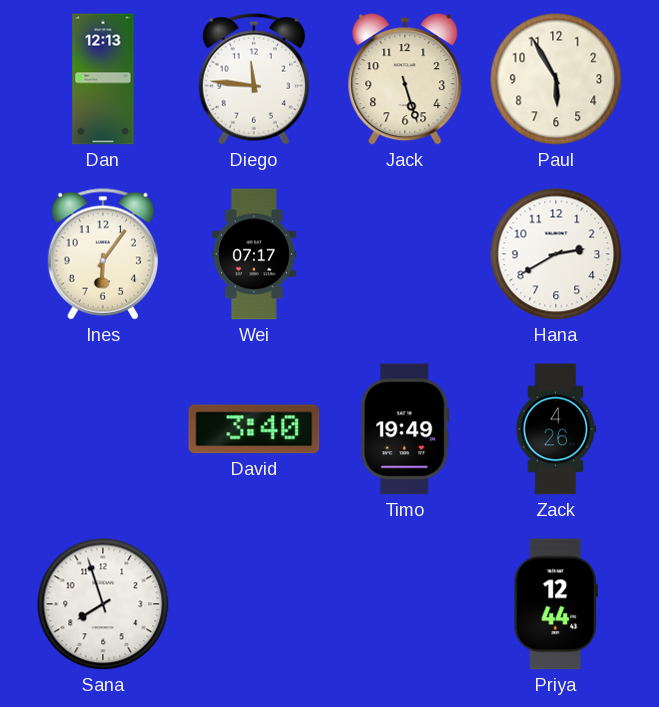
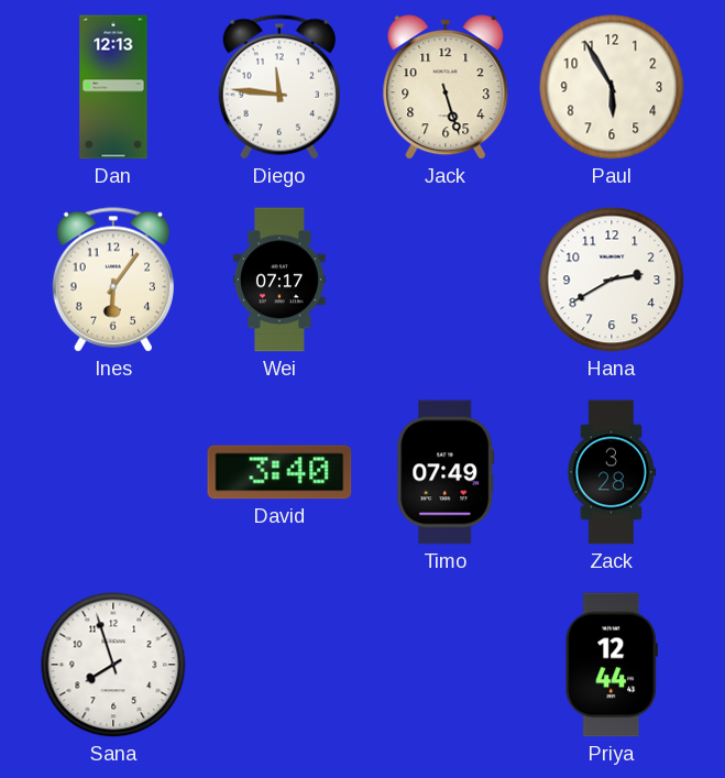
Timo: 19:49 -> 07:49 (446, 472)
Zack: 4:26 -> 3:28 (612, 472)
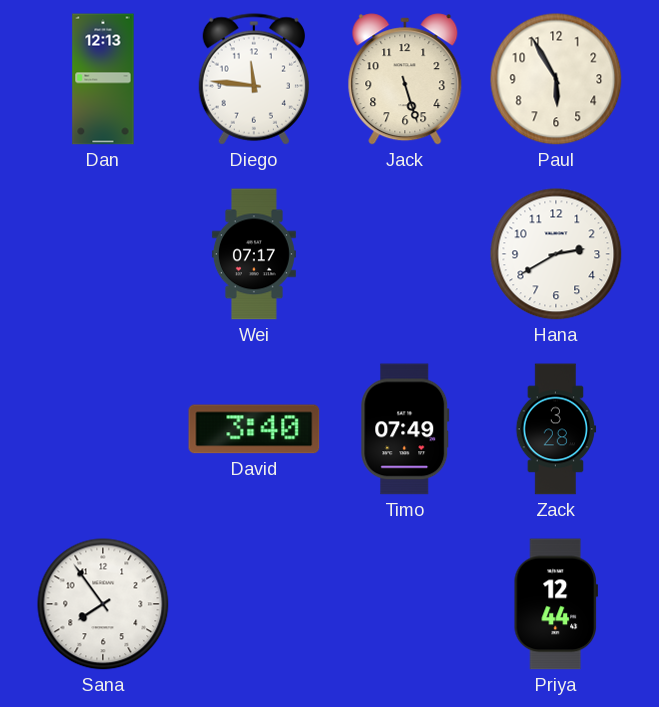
Ines: 6:06 -> none (113, 280)
Sana: 7:57 -> 7:54 (103, 604)
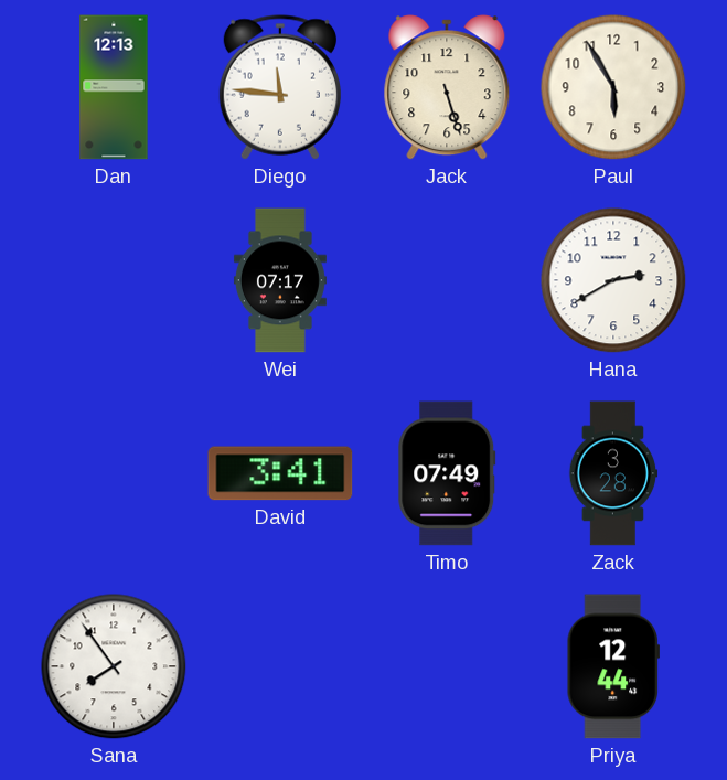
David: 3:40 -> 3:41 (280, 473)
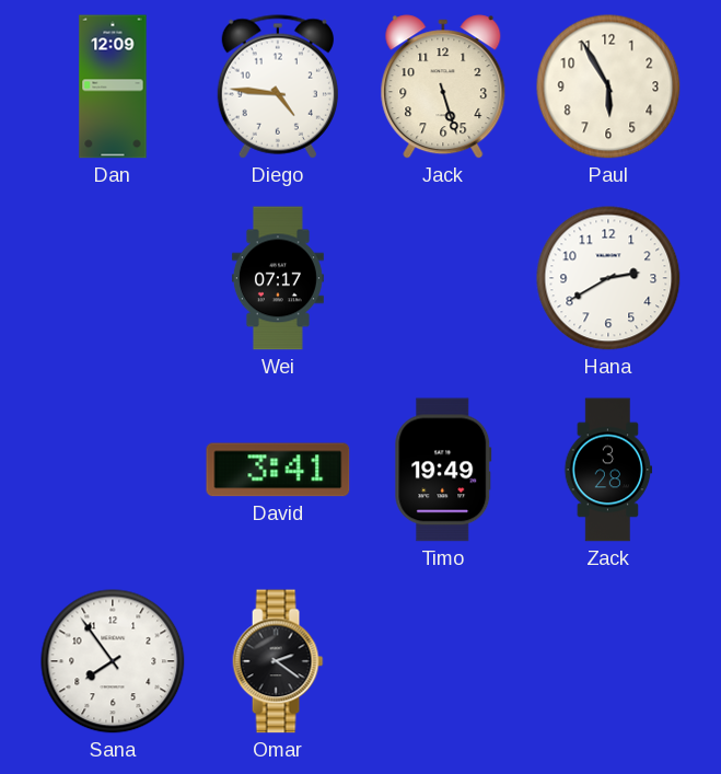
Dan: 12:13 -> 12:09 (113, 86)
Diego: 11:46 -> 4:46 (278, 86)
Timo: 07:49 -> 19:49 (443, 470)
Omar: none -> 2:21 (278, 661)
Priya: 12:44 -> none (613, 666)
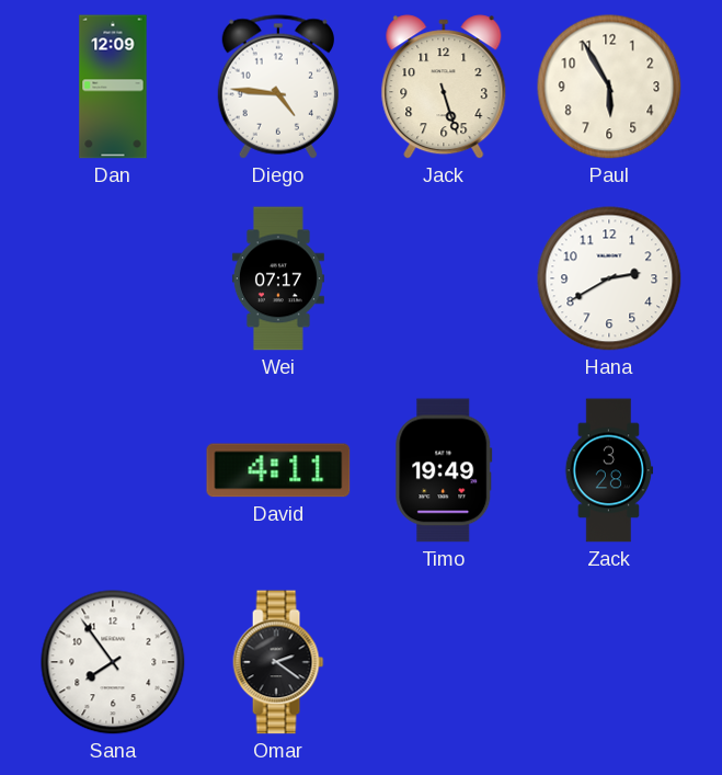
David: 3:41 -> 4:11 (278, 470)
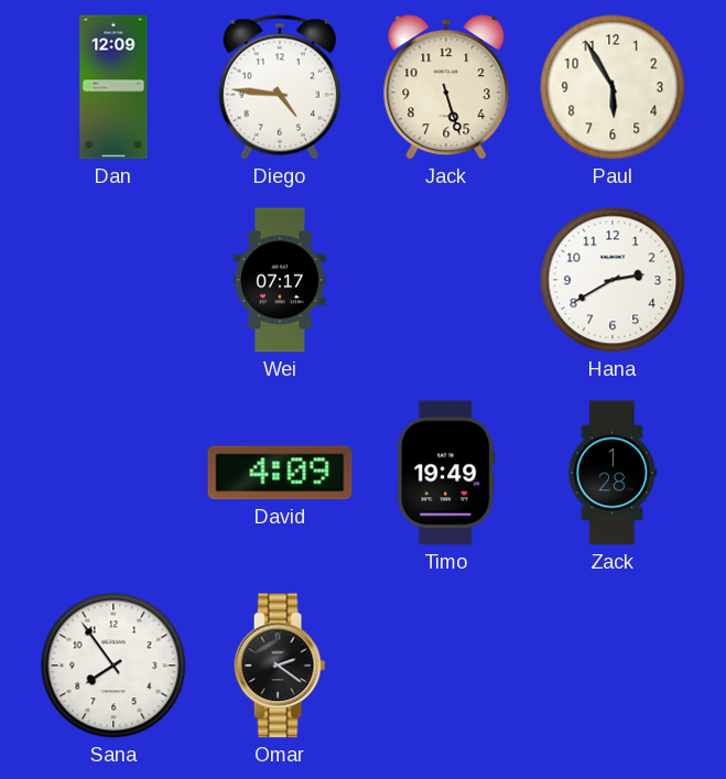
David: 4:11 -> 4:09 (280, 473)
Zack: 3:28 -> 1:28 (613, 473)
